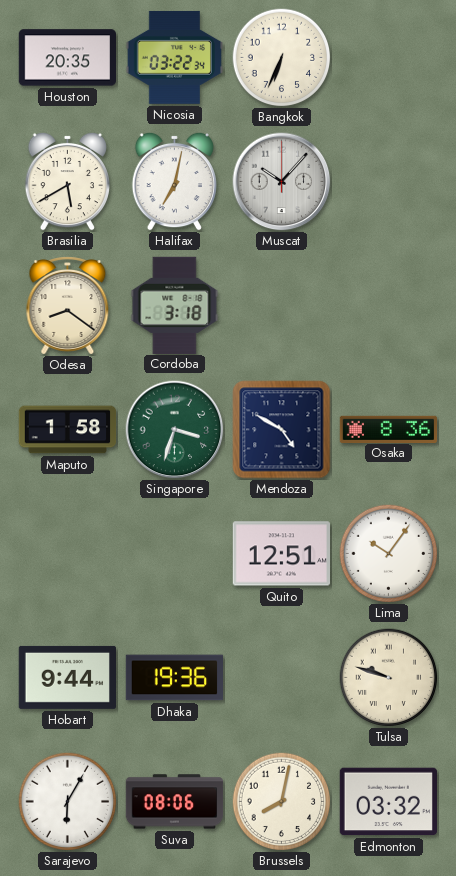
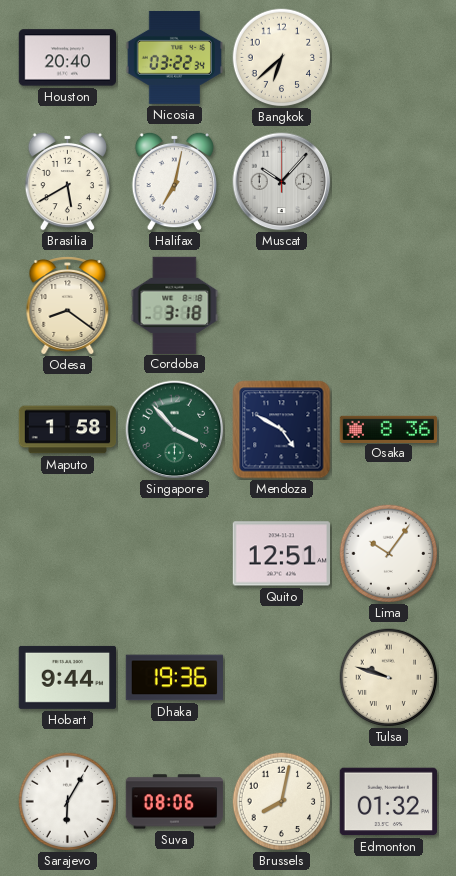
Houston: 20:35 -> 20:40 (67, 58)
Bangkok: 6:34 -> 6:38 (282, 58)
Singapore: 3:33 -> 3:53 (175, 430)
Edmonton: 03:32 -> 01:32 (388, 802)
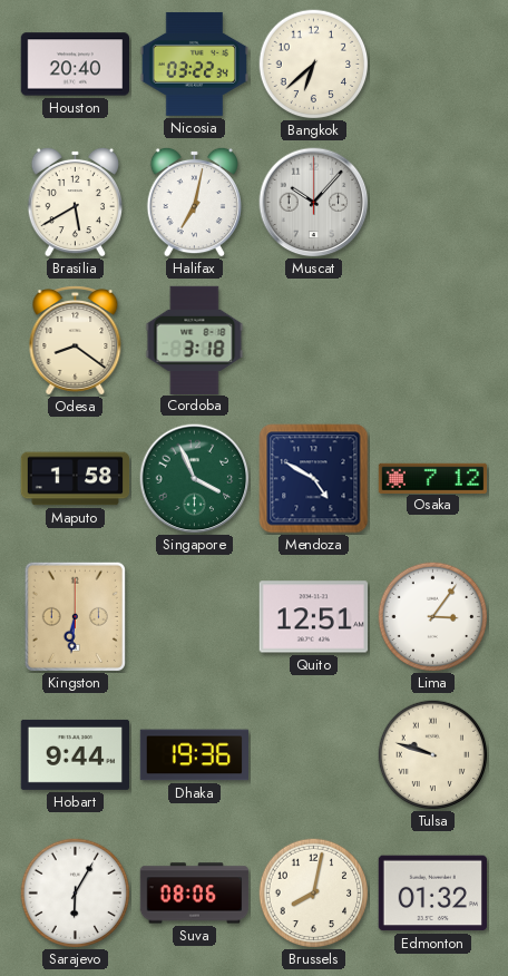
Singapore: 3:53 -> 3:56 (195, 479)
Osaka: 8:36 -> 7:12 (433, 478)
Kingston: none -> 6:31 (75, 616)
Lima: 10:06 -> 3:06 (433, 617)
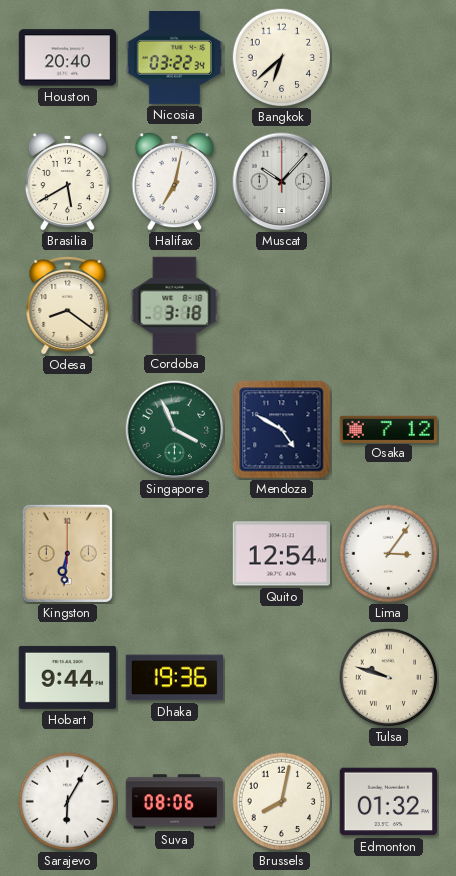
Maputo: 1:58 -> none (76, 479)
Quito: 12:51 -> 12:54 (281, 554)
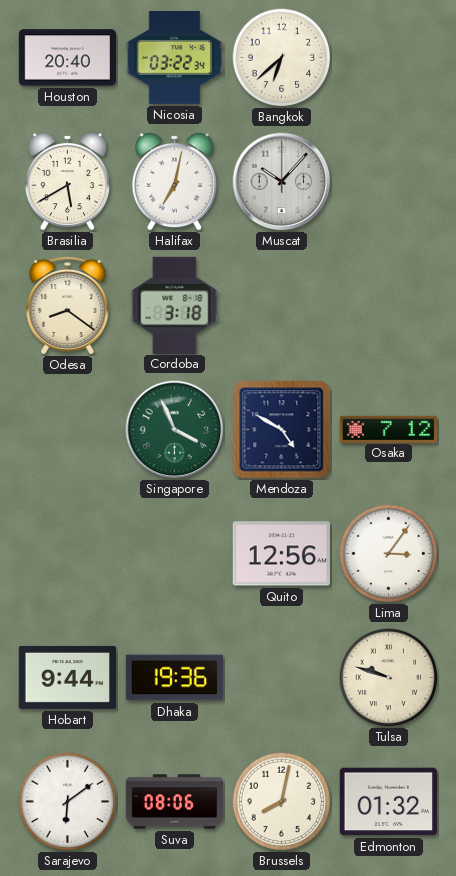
Kingston: 6:31 -> none (67, 553)
Quito: 12:54 -> 12:56 (281, 554)
Sarajevo: 6:05 -> 6:09 (68, 802)
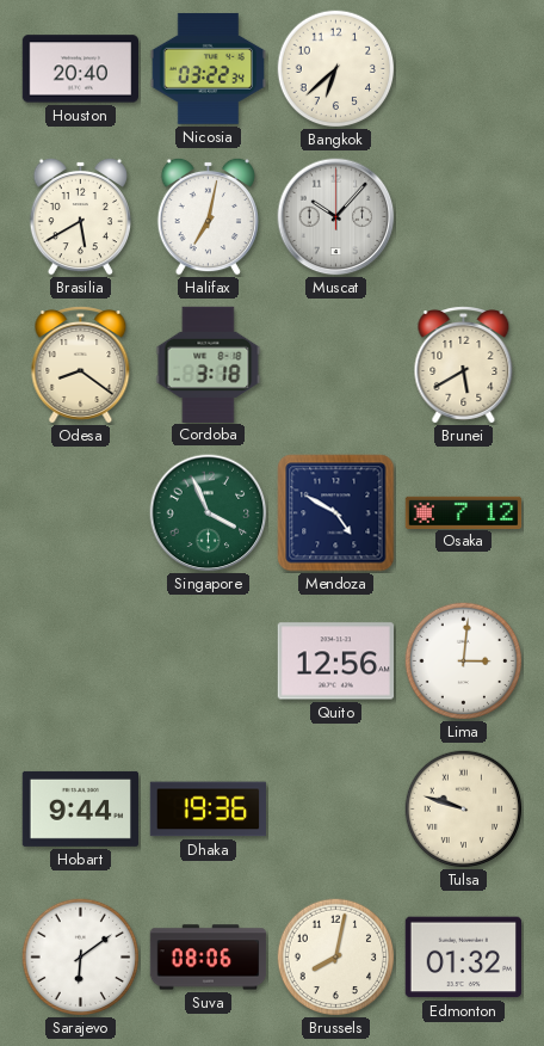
Brunei: none -> 5:40 (464, 365)
Lima: 3:06 -> 3:01 (464, 662)
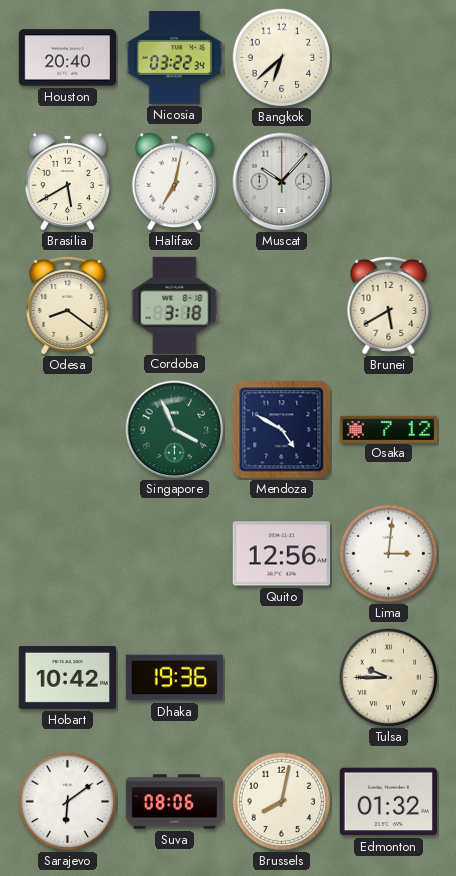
Hobart: 9:44 -> 10:42 (67, 677)
Tulsa: 9:48 -> 9:45 (389, 678)
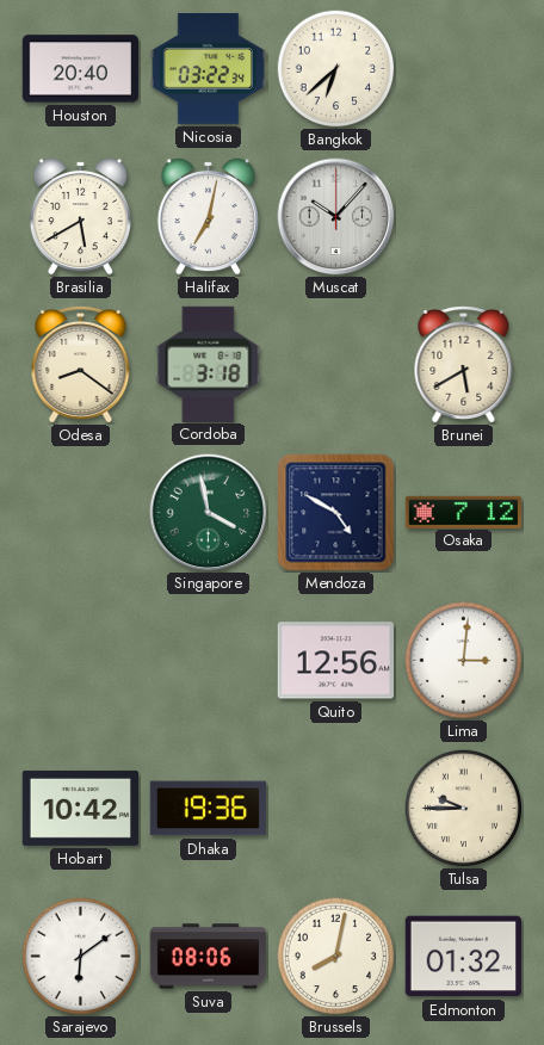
Singapore: 3:56 -> 3:58 (209, 513)
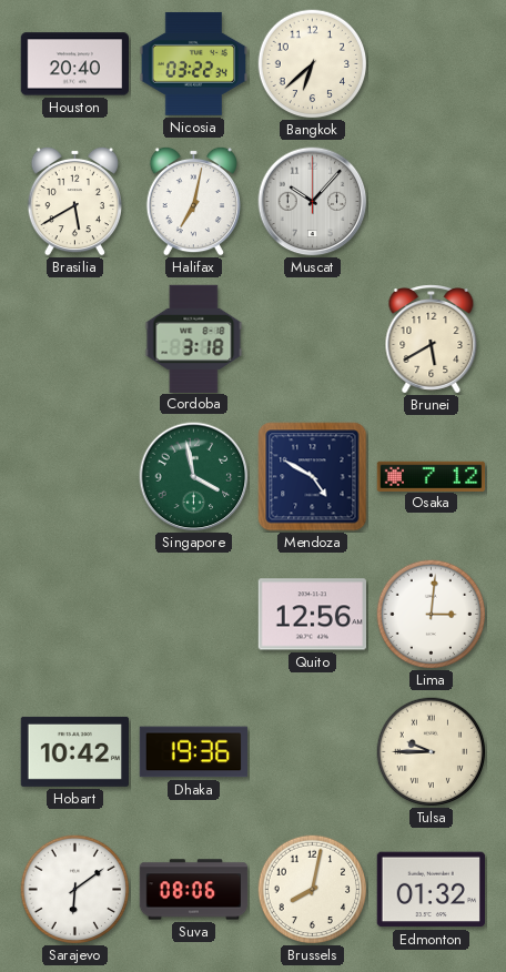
Odesa: 8:21 -> none (81, 365)
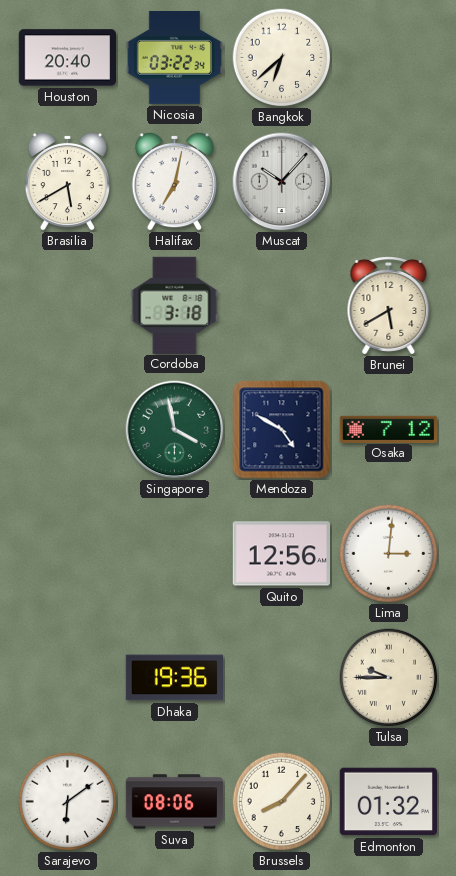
Hobart: 10:42 -> none (74, 751)
Brussels: 8:02 -> 8:07 (282, 802)
